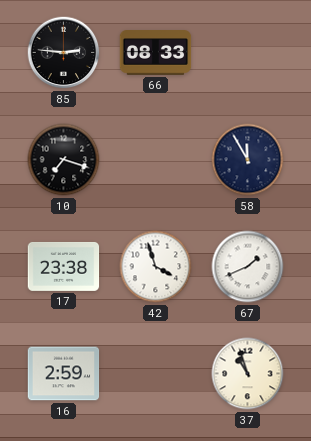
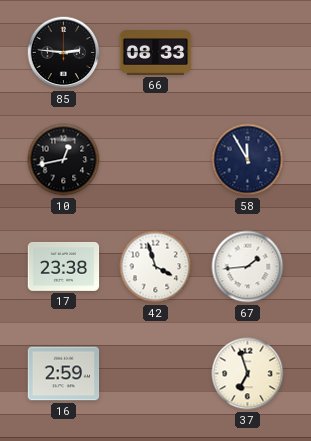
10: 7:18 -> 12:43 (64, 160)
67: 1:41 -> 1:44 (248, 267)
37: 10:57 -> 6:57 (248, 374)
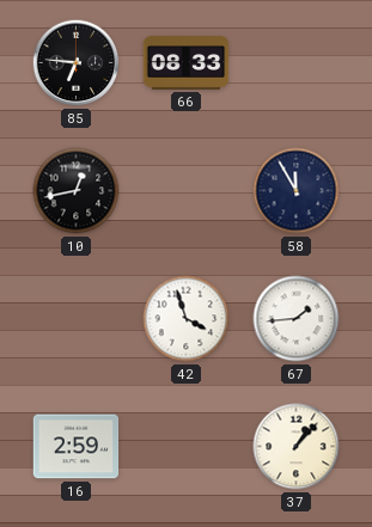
85: 2:46 -> 6:46 (77, 63)
17: 23:38 -> none (64, 266)
37: 6:57 -> 1:07 (297, 447)
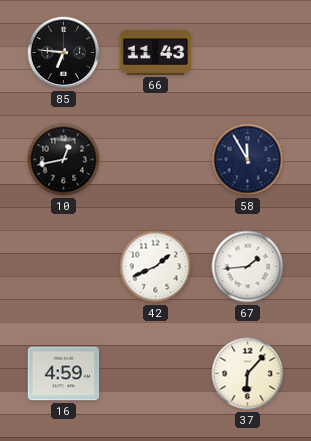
66: 08:33 -> 11:43 (156, 53)
42: 3:57 -> 1:41 (156, 267)
16: 2:59 -> 4:59 (64, 374)
37: 1:07 -> 6:07 (248, 374)
